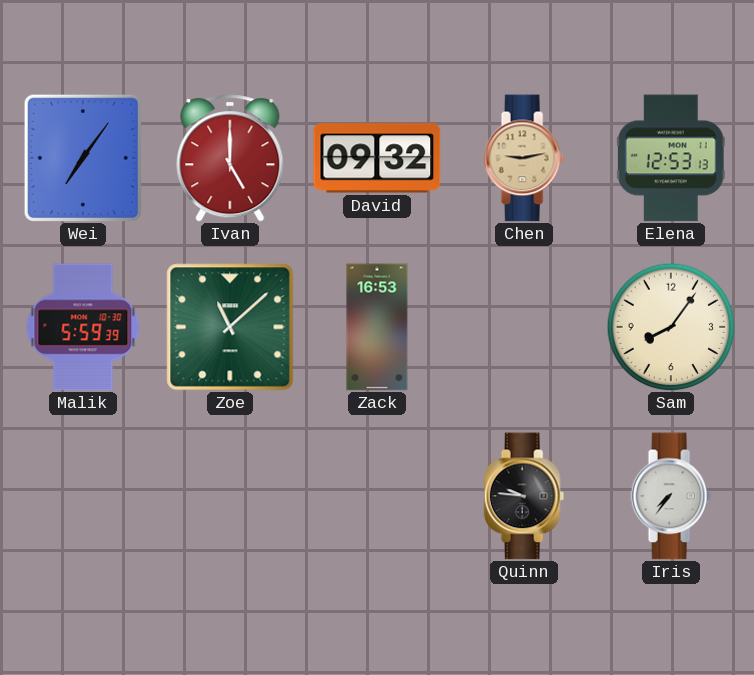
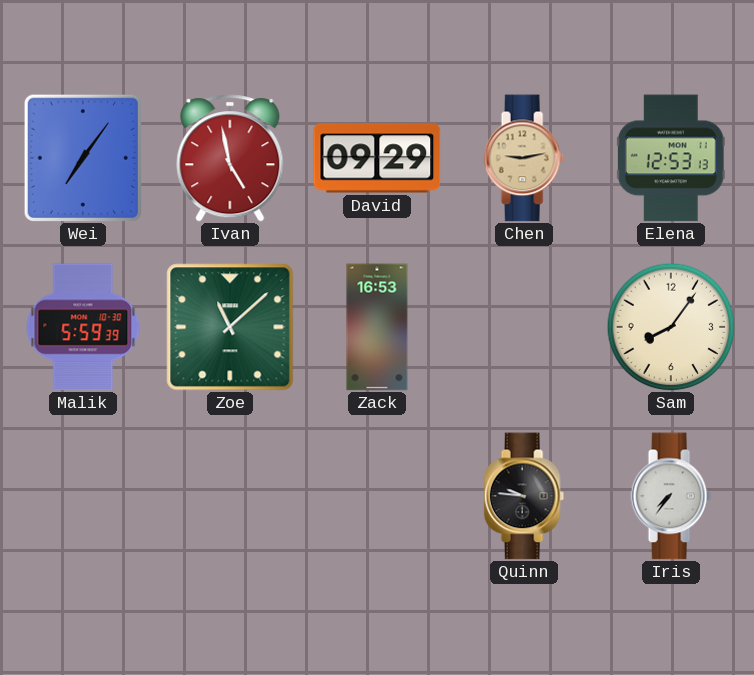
Ivan: 5:00 -> 4:58 (230, 158)
David: 09:32 -> 09:29 (377, 158)
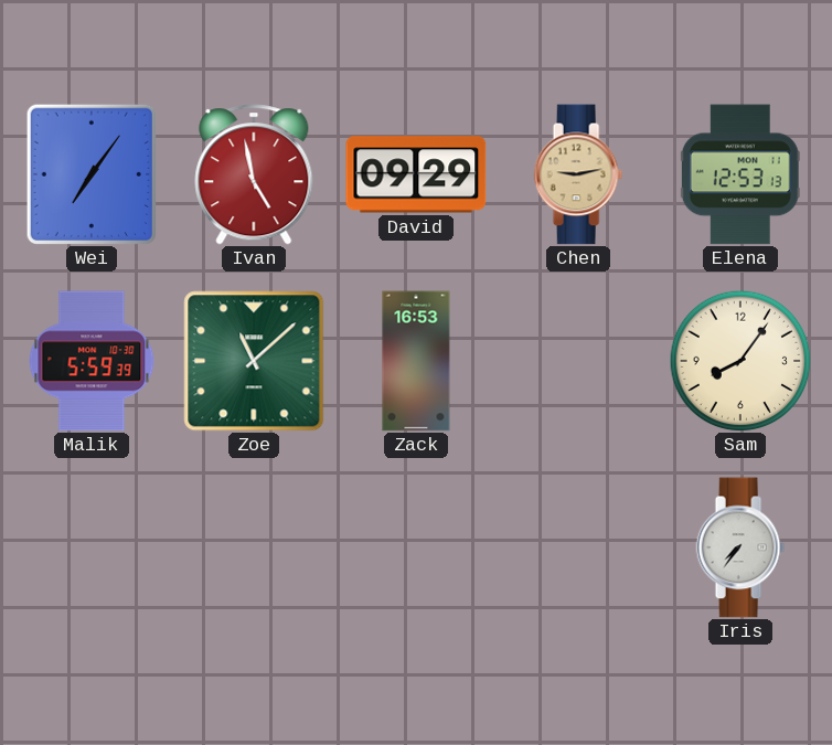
Quinn: 9:46 -> none (524, 496)
